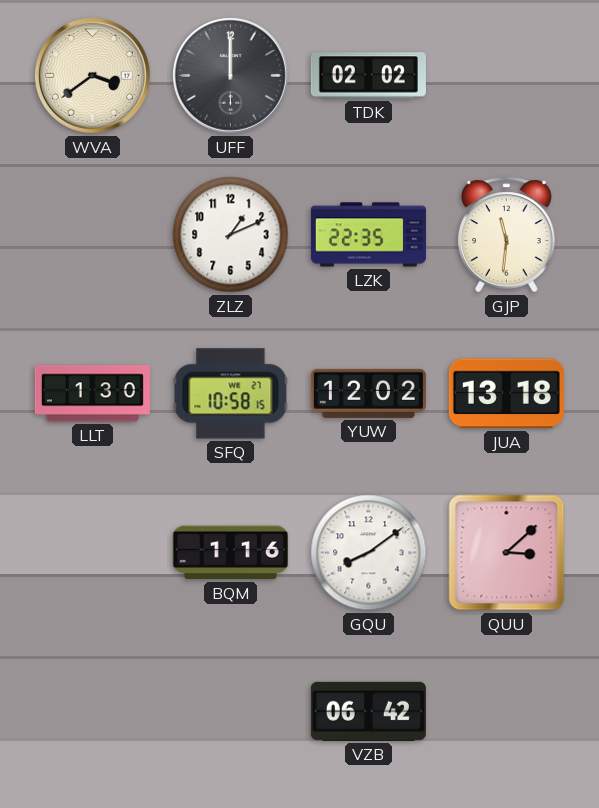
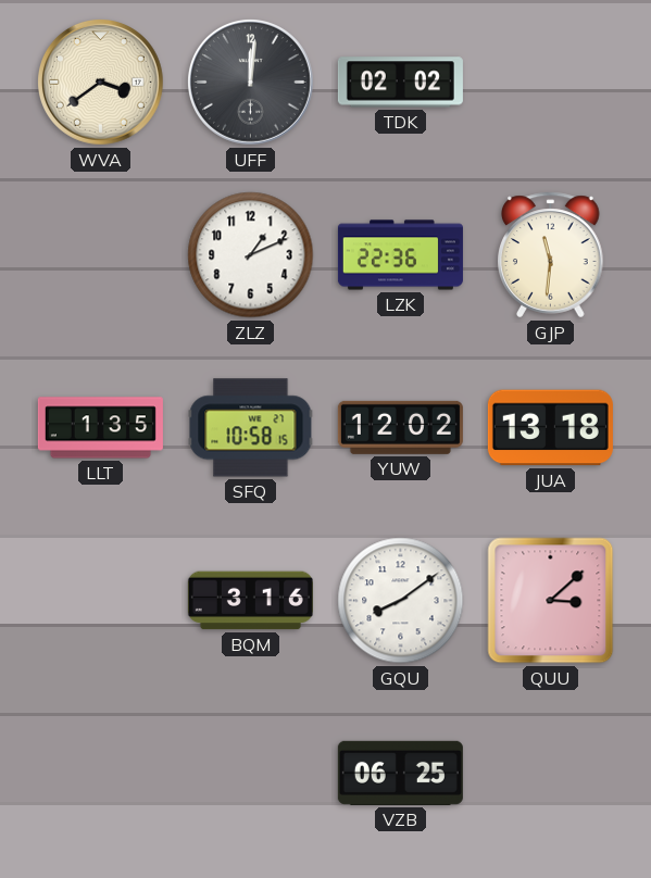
UFF: 12:00 -> 12:01 (250, 81)
LZK: 22:35 -> 22:36 (400, 255)
LLT: 1:30 -> 1:35 (100, 428)
BQM: 1:16 -> 3:16 (250, 601)
VZB: 06:42 -> 06:25 (400, 773)
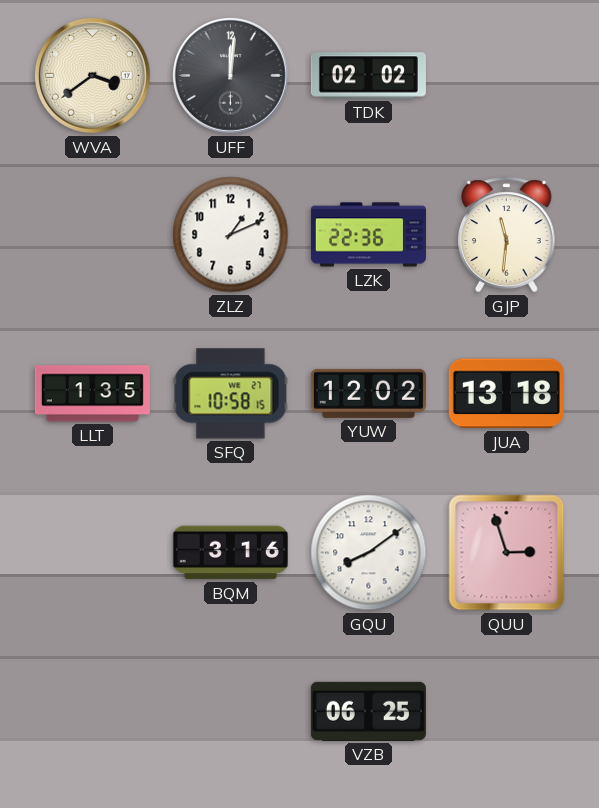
QUU: 3:08 -> 2:57 (507, 553)
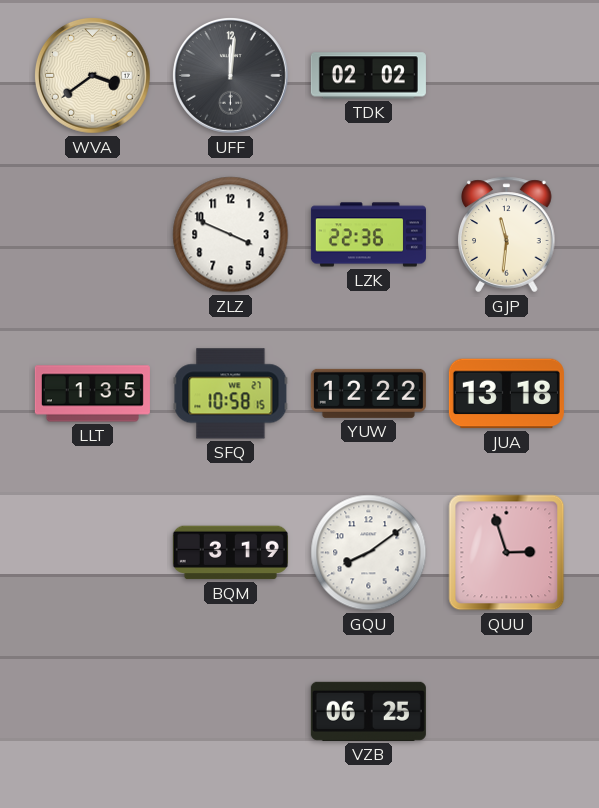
ZLZ: 1:11 -> 3:49 (231, 235)
YUW: 12:02 -> 12:22 (368, 393)
BQM: 3:16 -> 3:19 (230, 553)
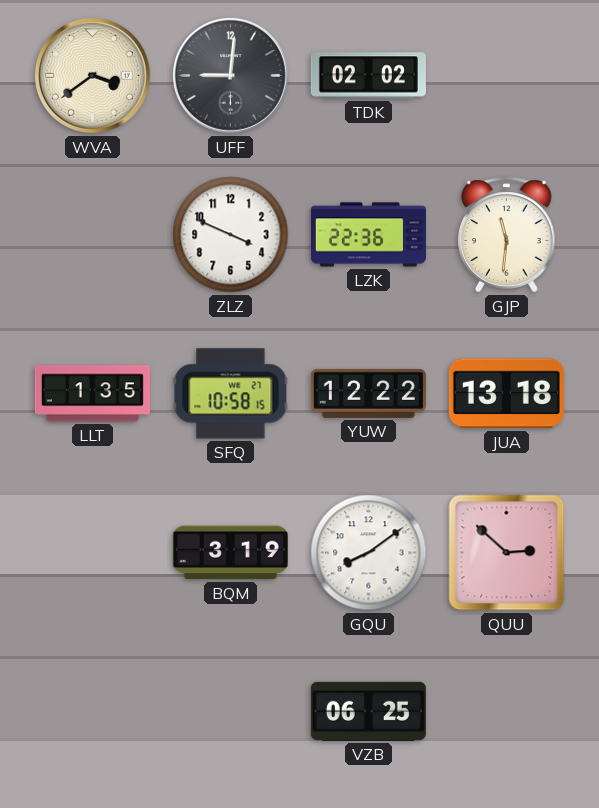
UFF: 12:01 -> 9:01 (230, 75)
QUU: 2:57 -> 2:52 (507, 553)
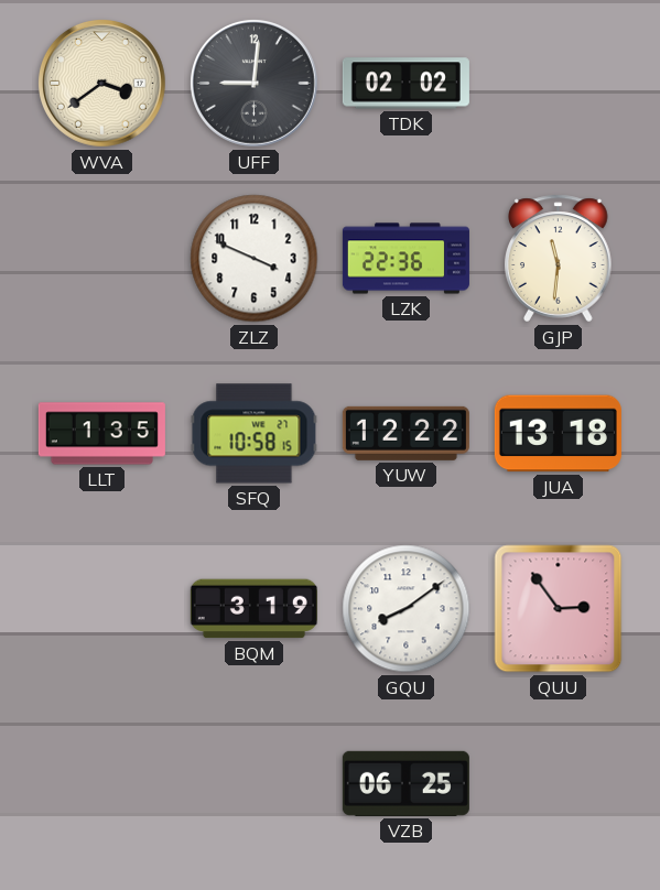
QUU: 2:52 -> 2:54 (559, 609)
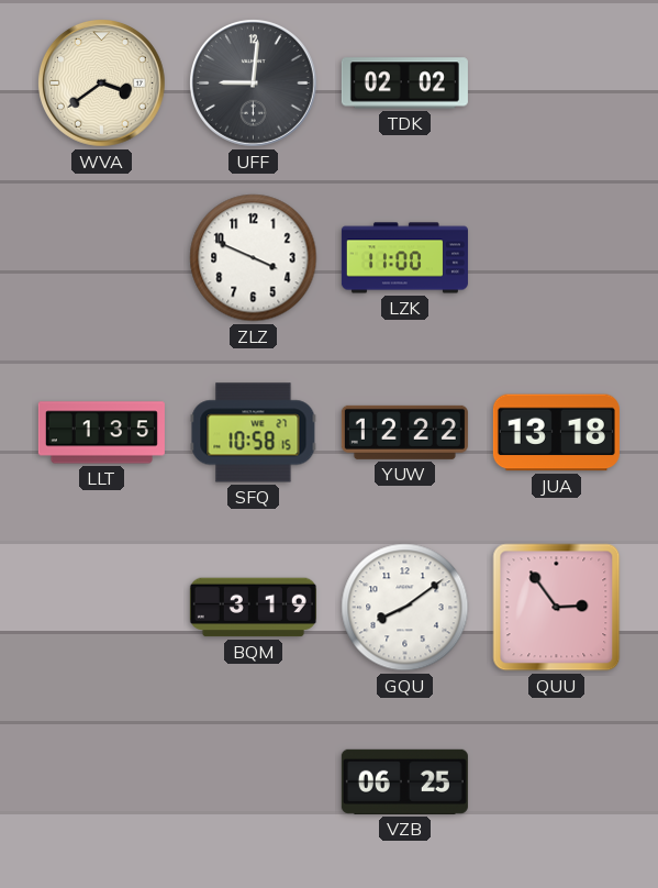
LZK: 22:36 -> 11:00 (404, 258)
GJP: 11:31 -> none (559, 259)
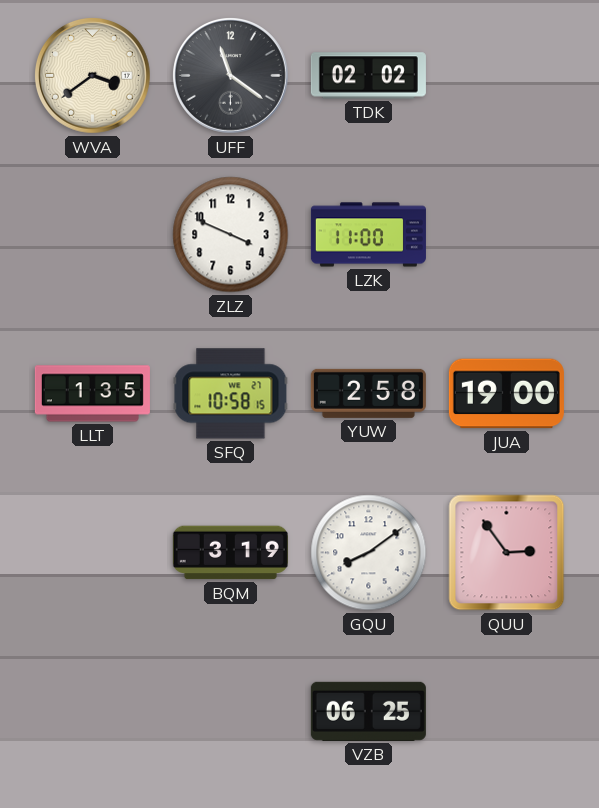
UFF: 9:01 -> 11:21 (230, 75)
YUW: 12:22 -> 2:58 (368, 393)
JUA: 13:18 -> 19:00 (506, 394)
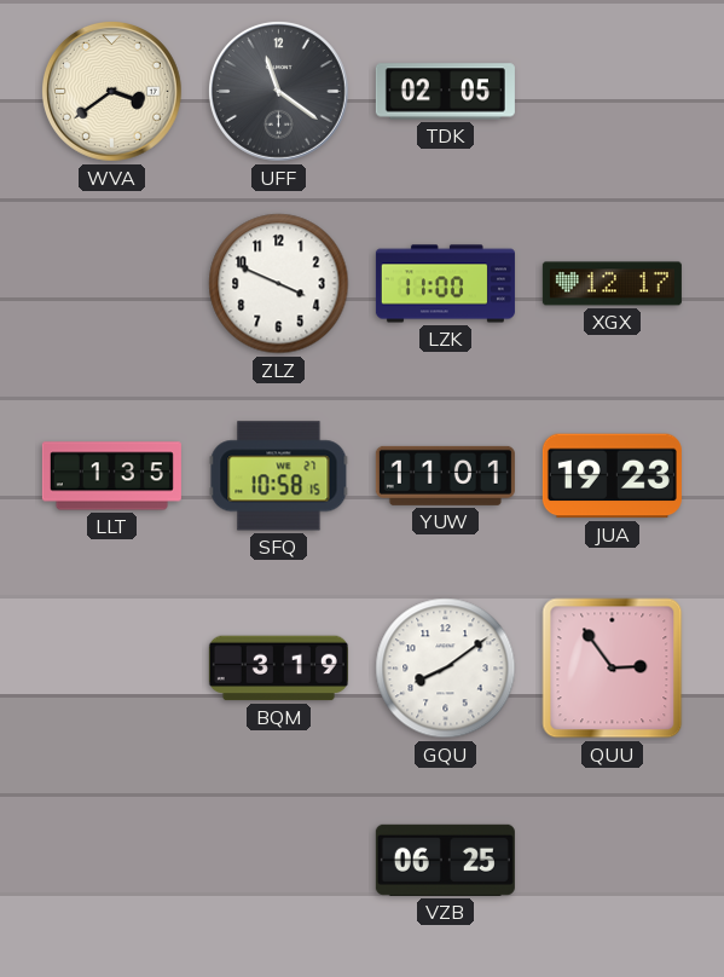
TDK: 02:02 -> 02:05 (445, 92)
XGX: none -> 12:17 (612, 284)
YUW: 2:58 -> 11:01 (445, 475)
JUA: 19:00 -> 19:23 (612, 476)
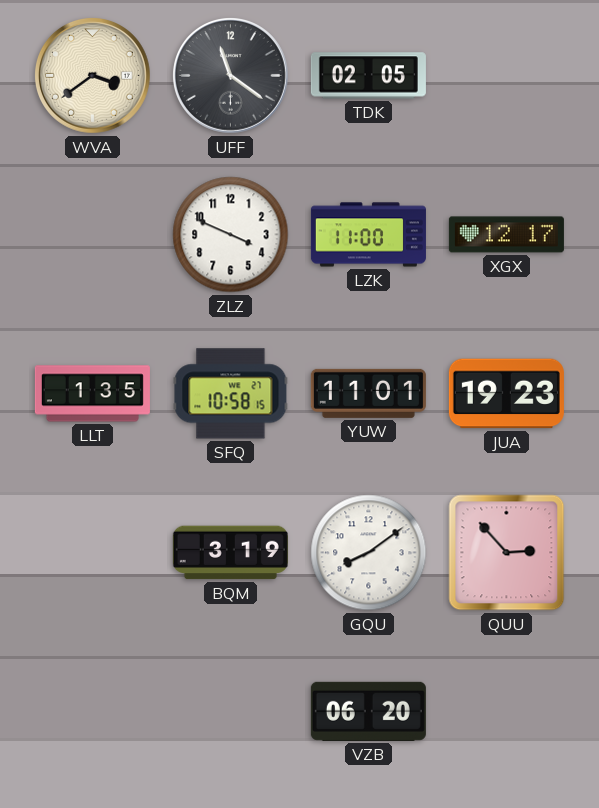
QUU: 2:54 -> 2:53 (507, 553)
VZB: 06:25 -> 06:20 (368, 711)
